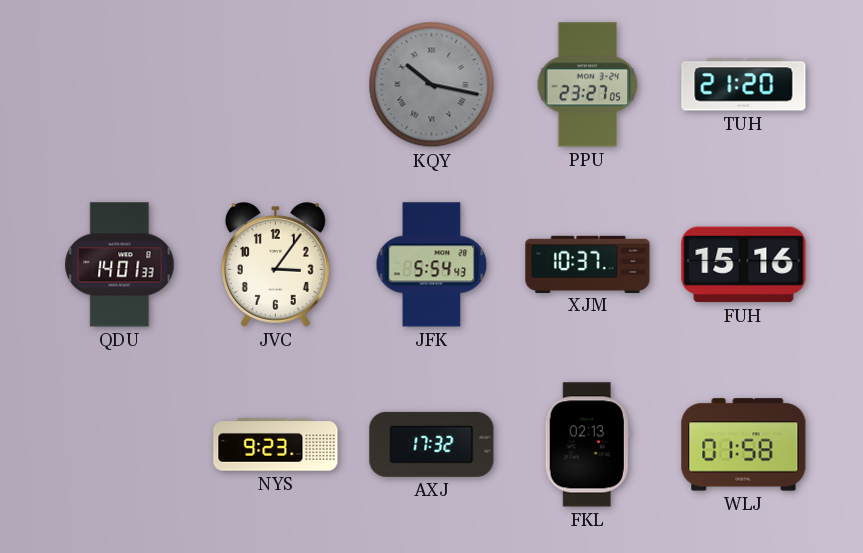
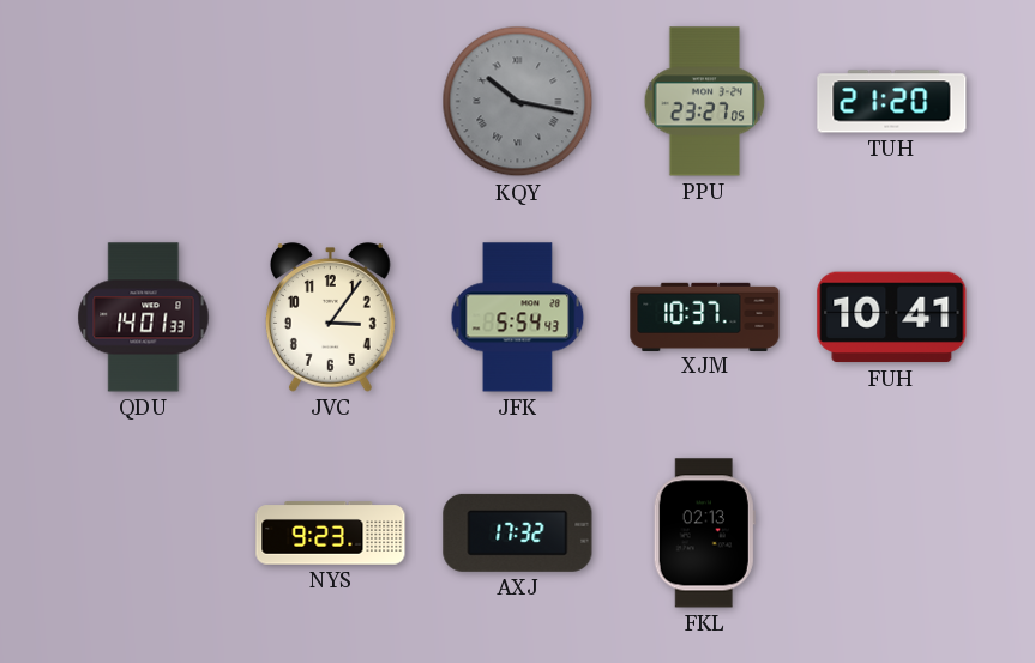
FUH: 15:16 -> 10:41 (892, 318)
WLJ: 01:58 -> none (744, 445)
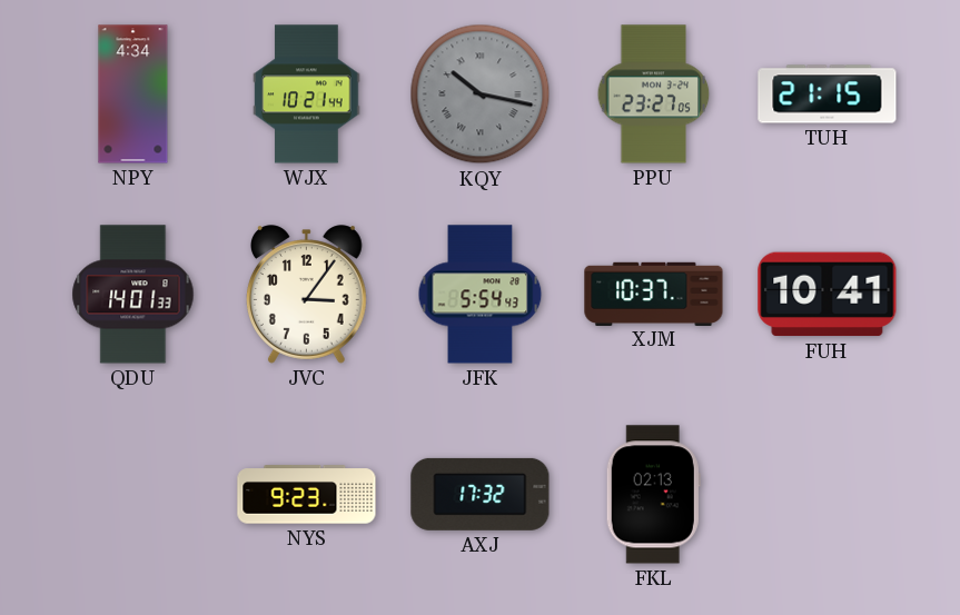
NPY: none -> 4:34 (133, 95)
WJX: none -> 10:21 (307, 95)
TUH: 21:20 -> 21:15 (828, 95)
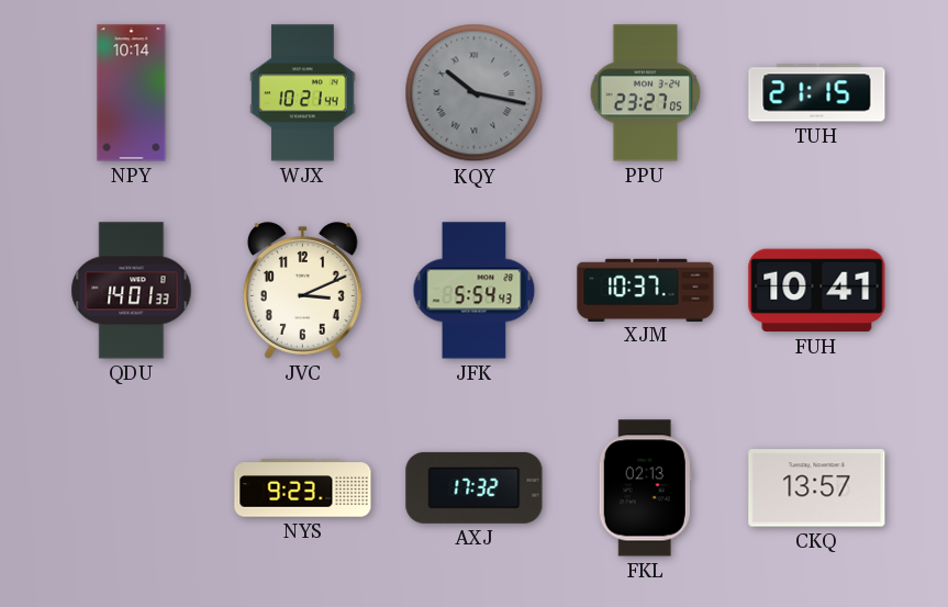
NPY: 4:34 -> 10:14 (132, 93)
JVC: 3:06 -> 3:11 (302, 291)
CKQ: none -> 13:57 (817, 488)
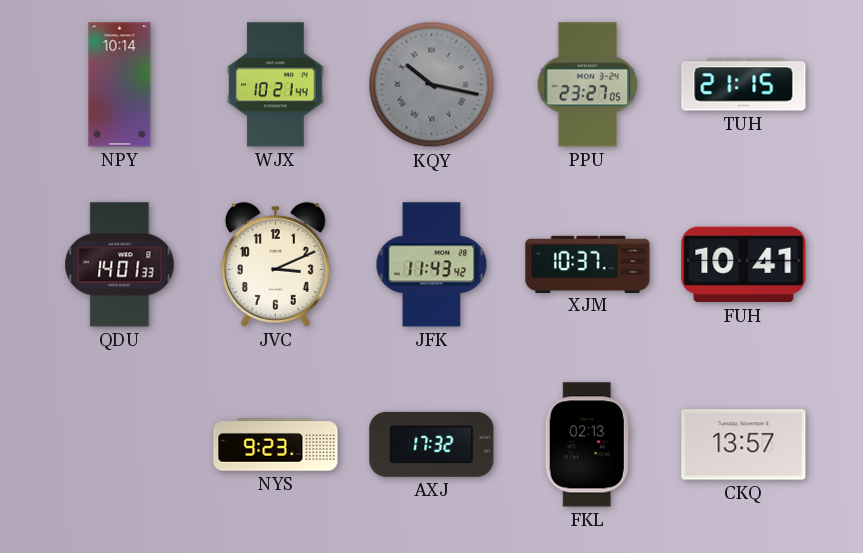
JFK: 5:54 -> 11:43 (432, 265)
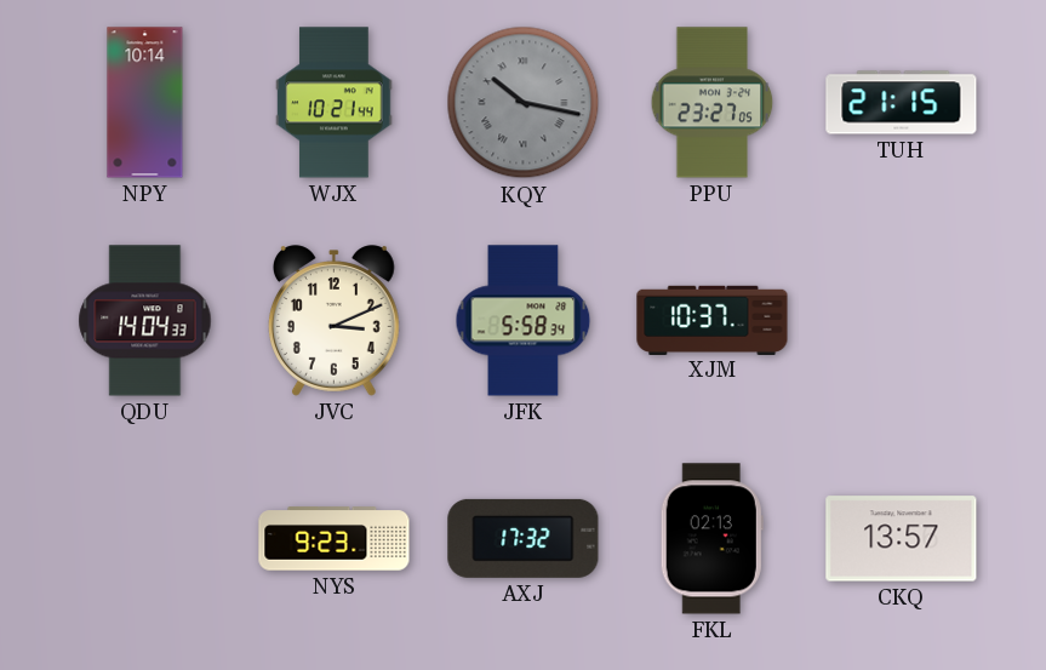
QDU: 14:01 -> 14:04 (145, 321)
JFK: 11:43 -> 5:58 (524, 321)
FUH: 10:41 -> none (744, 265)
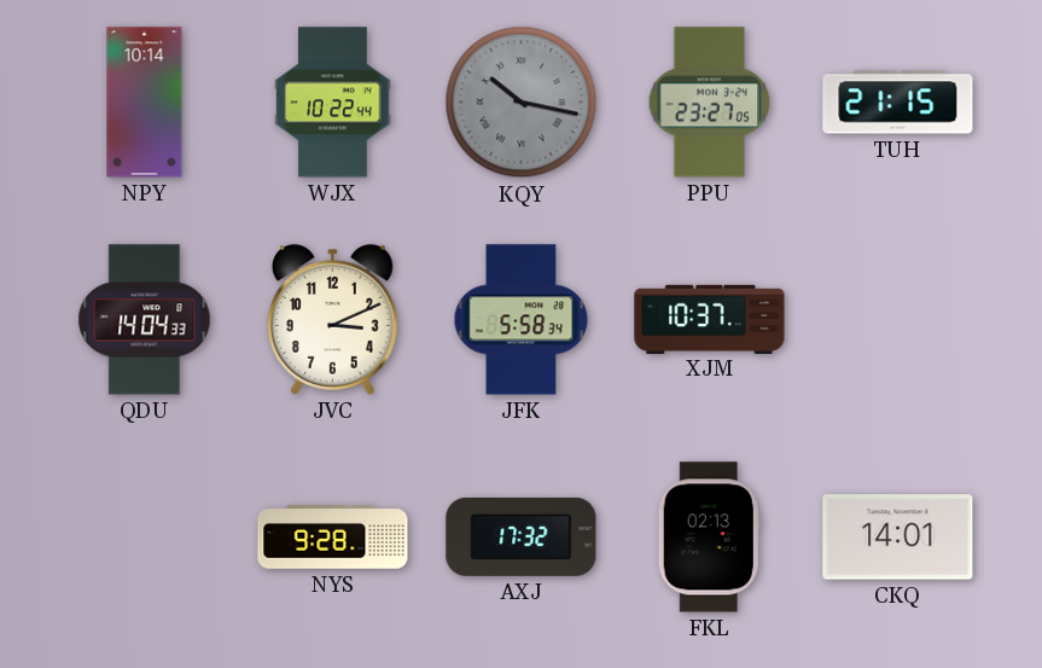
WJX: 10:21 -> 10:22 (333, 103)
NYS: 9:23 -> 9:28 (333, 538)
CKQ: 13:57 -> 14:01 (898, 538)
